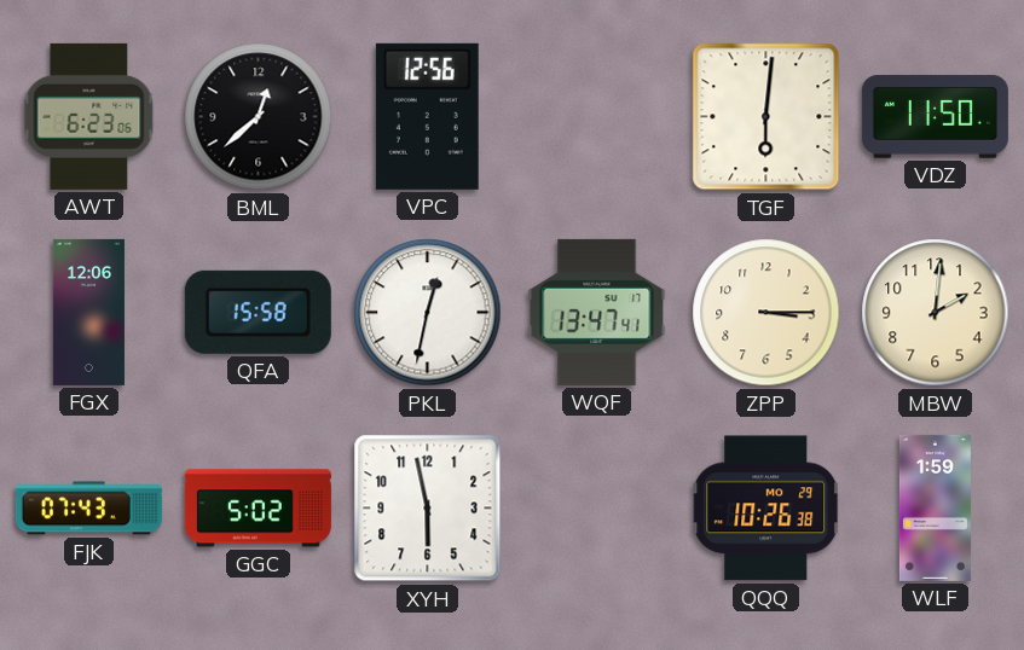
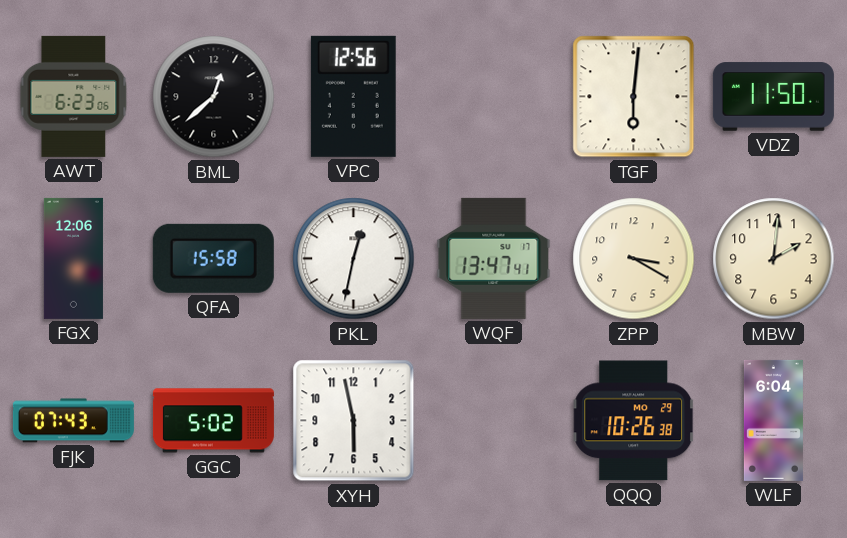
ZPP: 3:15 -> 3:20 (634, 259)
WLF: 1:59 -> 6:04 (773, 420)
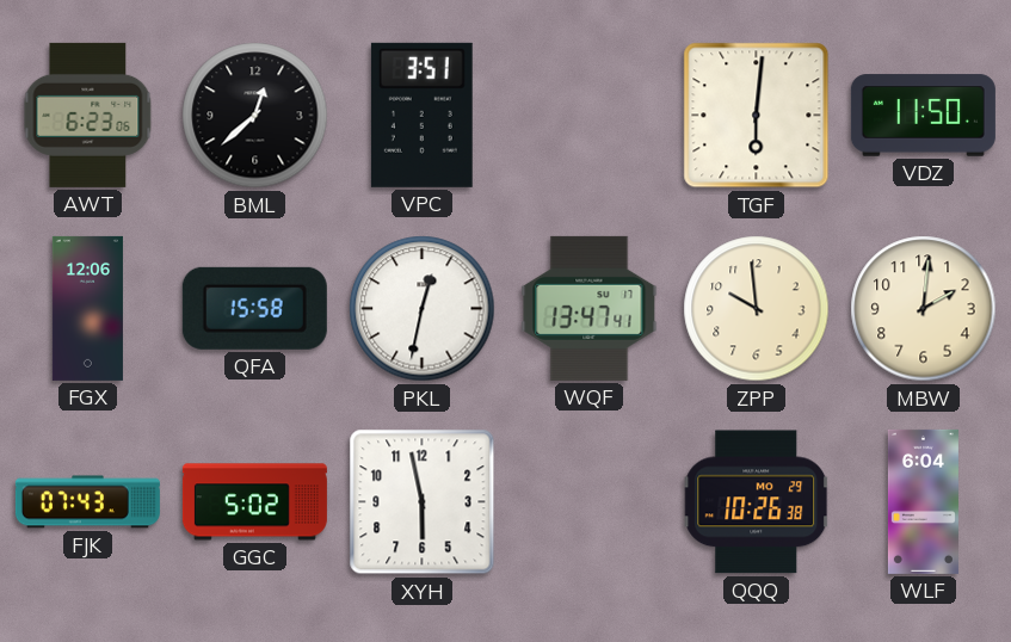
VPC: 12:56 -> 3:51 (421, 115)
ZPP: 3:20 -> 9:59 (757, 309)
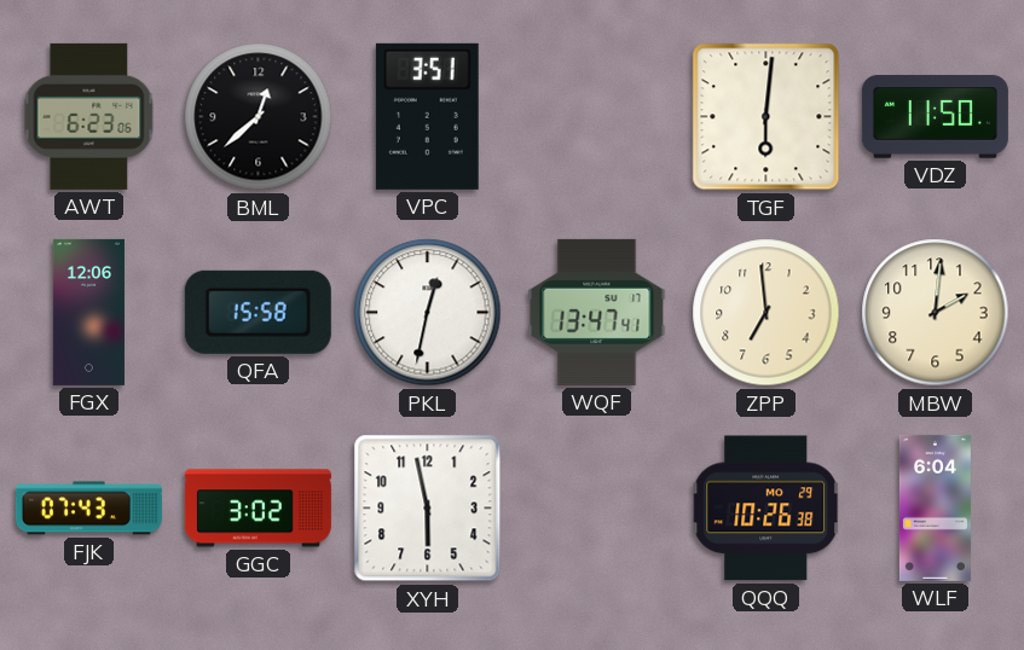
ZPP: 9:59 -> 6:59 (766, 313)
GGC: 5:02 -> 3:02 (258, 509)
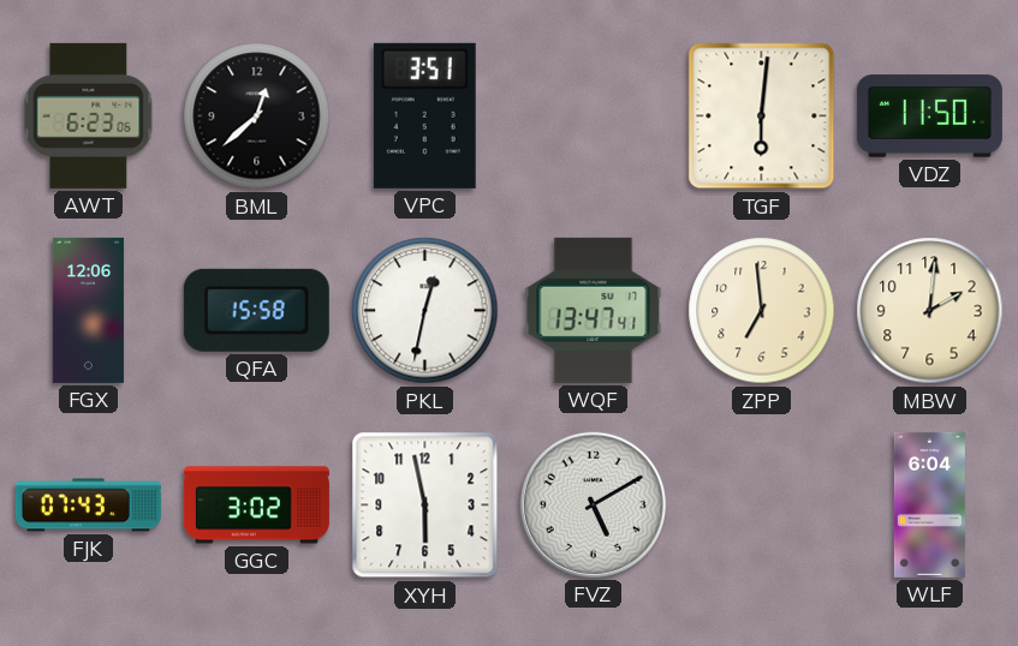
FVZ: none -> 5:10 (593, 504)
QQQ: 10:26 -> none (766, 509)
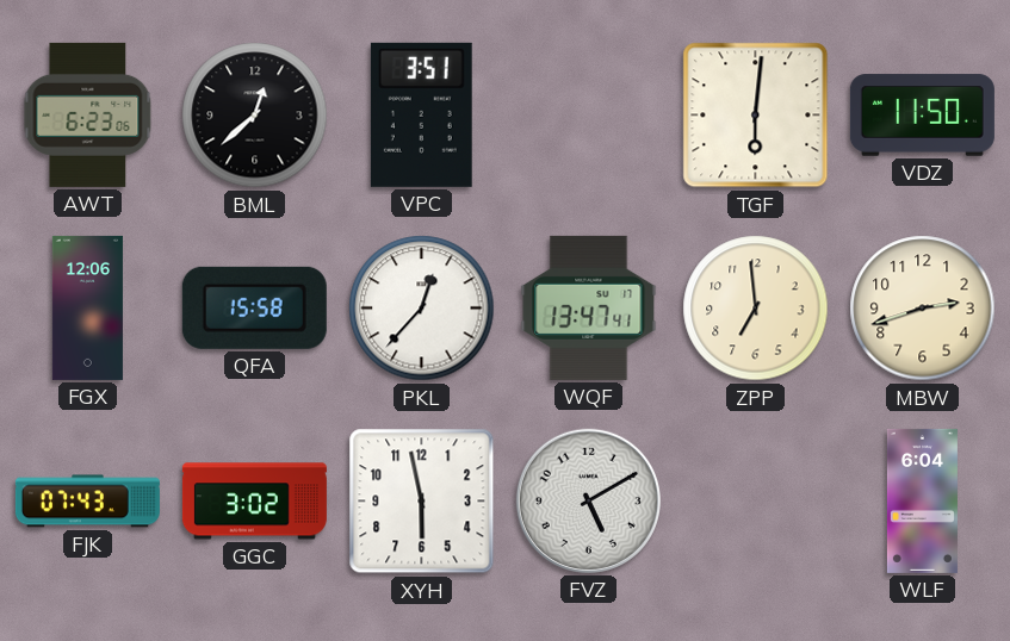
PKL: 12:32 -> 12:37 (422, 309)
MBW: 2:01 -> 2:42 (923, 309)
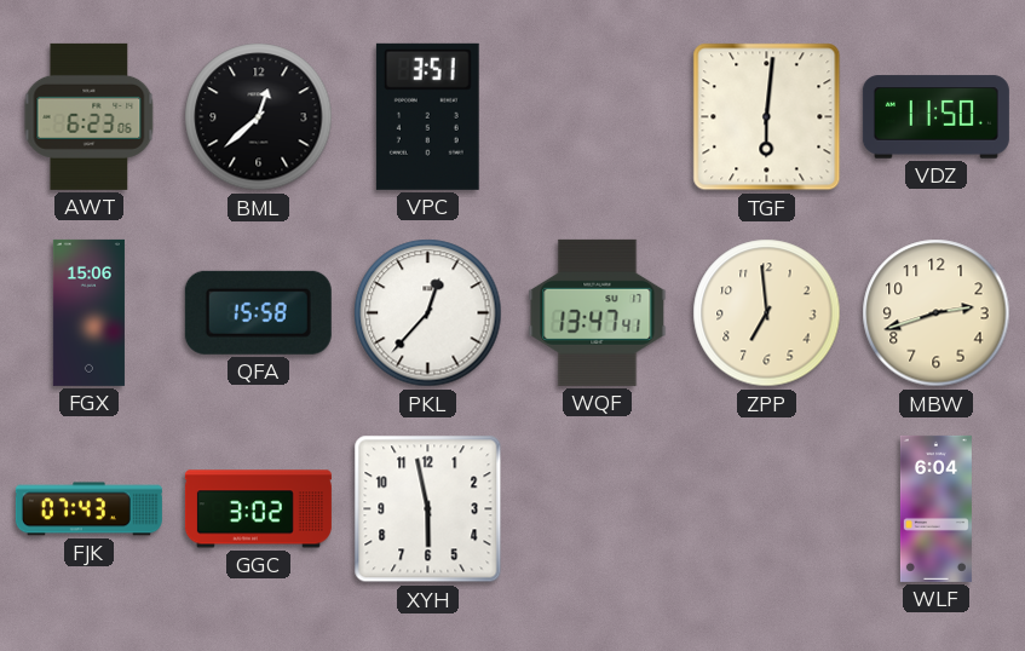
FGX: 12:06 -> 15:06 (88, 312)
FVZ: 5:10 -> none (588, 500)
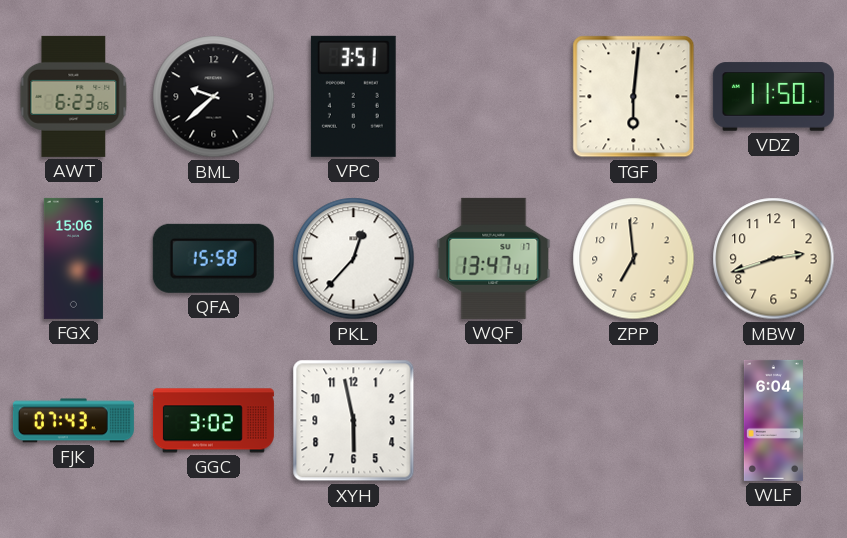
BML: 12:38 -> 9:38 (214, 97)
